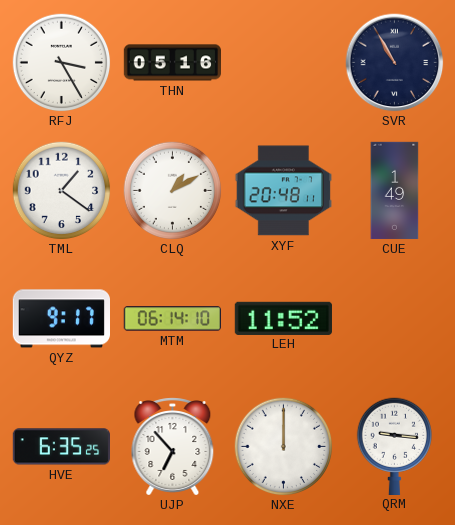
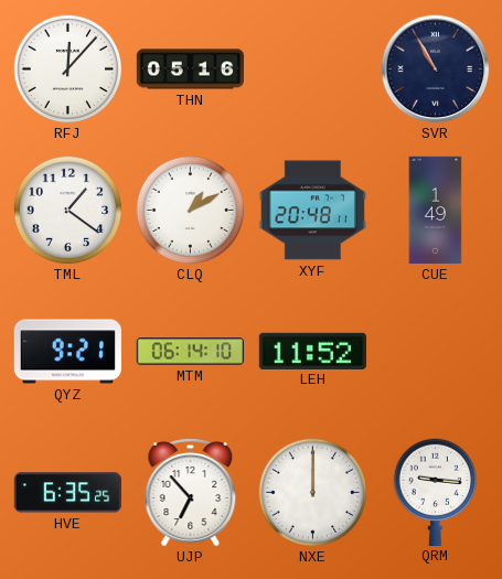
RFJ: 3:25 -> 12:07 (68, 69)
QYZ: 9:17 -> 9:21 (67, 352)
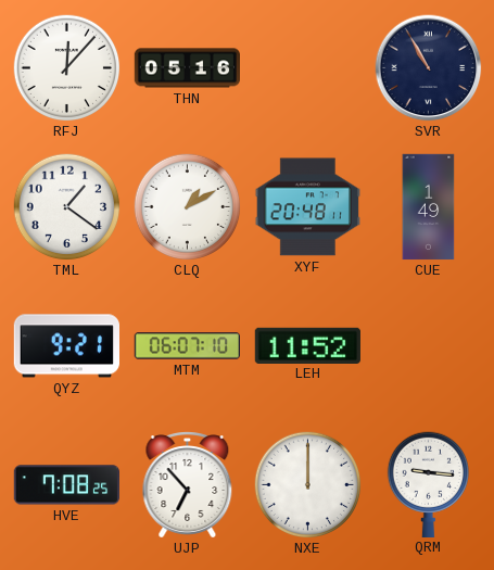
MTM: 06:14 -> 06:07 (187, 346)
HVE: 6:35 -> 7:08 (66, 485)
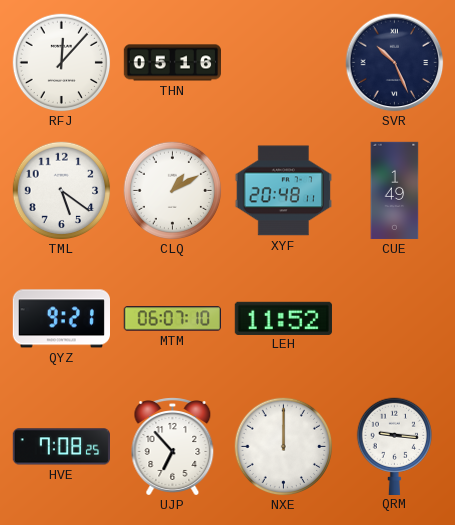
SVR: 10:55 -> 10:26 (395, 63)
TML: 1:21 -> 5:21 (62, 191)
